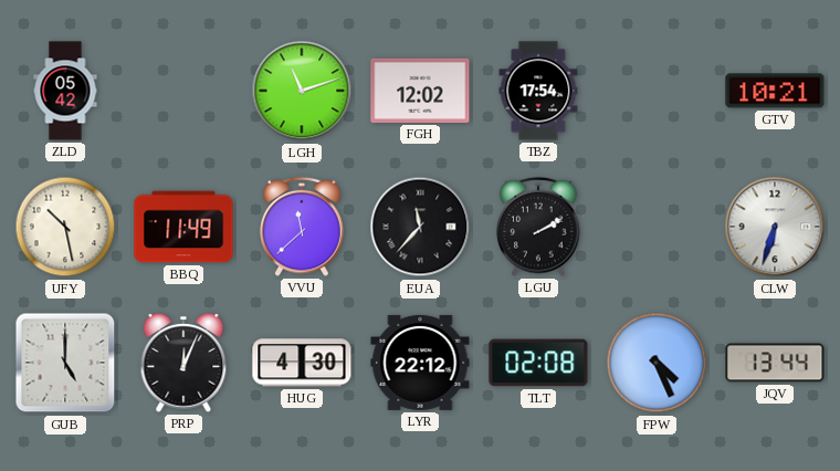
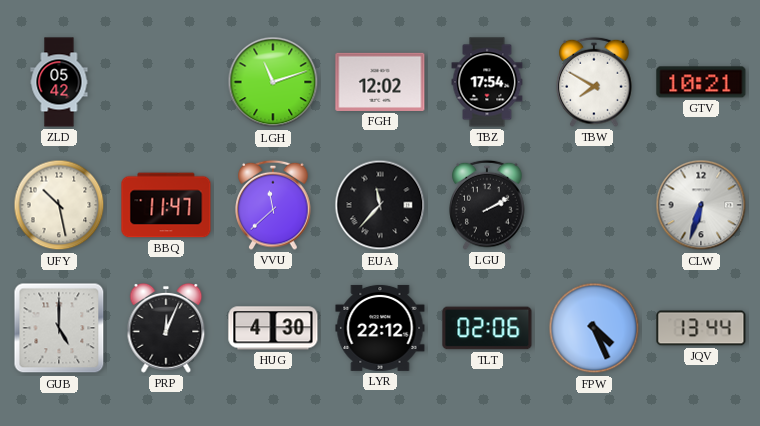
TBW: none -> 7:50 (594, 82)
BBQ: 11:49 -> 11:47 (166, 205)
TLT: 02:08 -> 02:06 (487, 328)
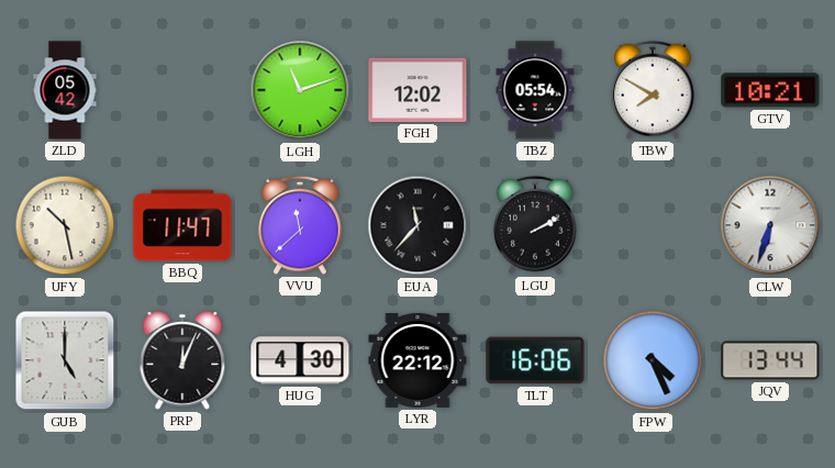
TBZ: 17:54 -> 05:54 (535, 90)
TLT: 02:06 -> 16:06 (535, 360)
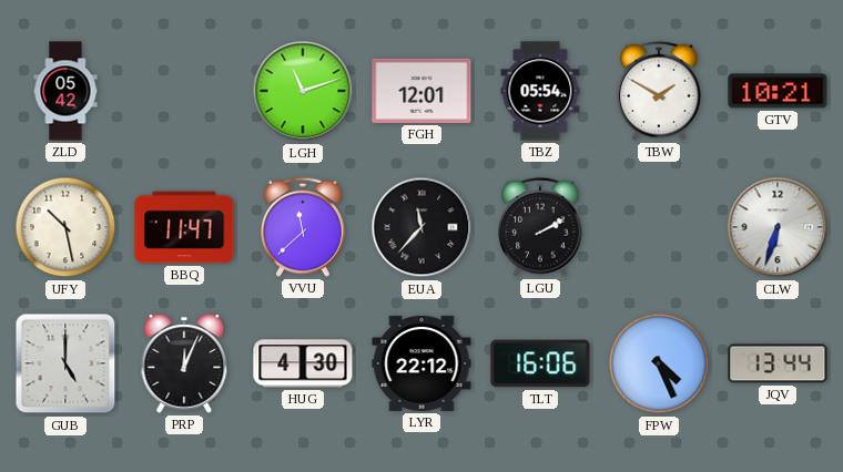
FGH: 12:02 -> 12:01 (421, 91)
TBW: 7:50 -> 1:50 (659, 91)
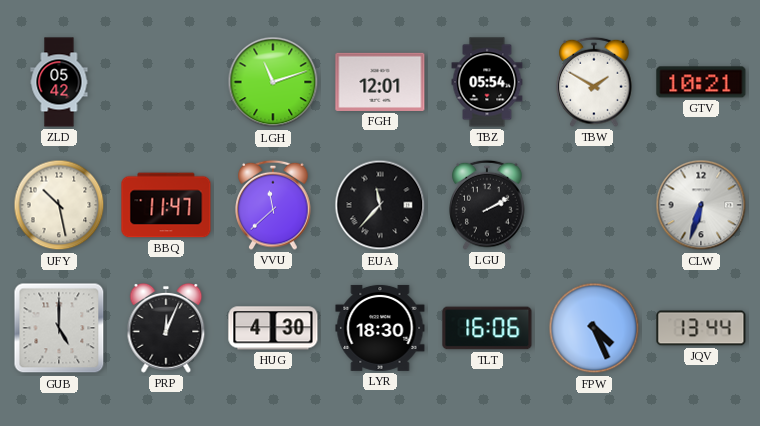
LYR: 22:12 -> 18:30 (380, 328)
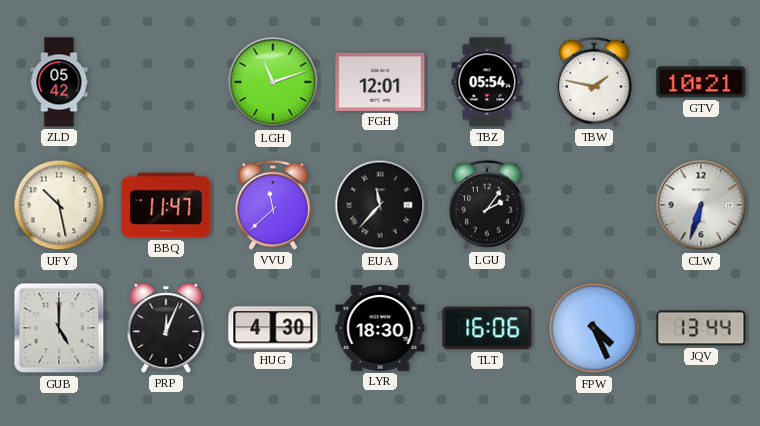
TBW: 1:50 -> 1:47 (594, 82)
LGU: 2:10 -> 2:06 (487, 205)
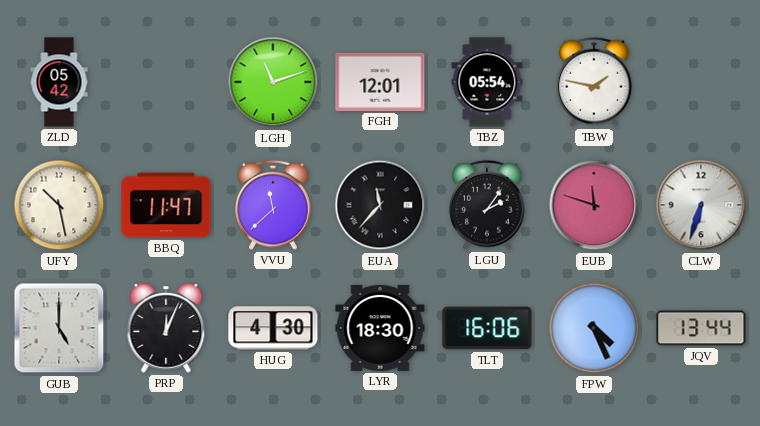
GTV: 10:21 -> none (701, 82)
EUB: none -> 11:48 (594, 205)
